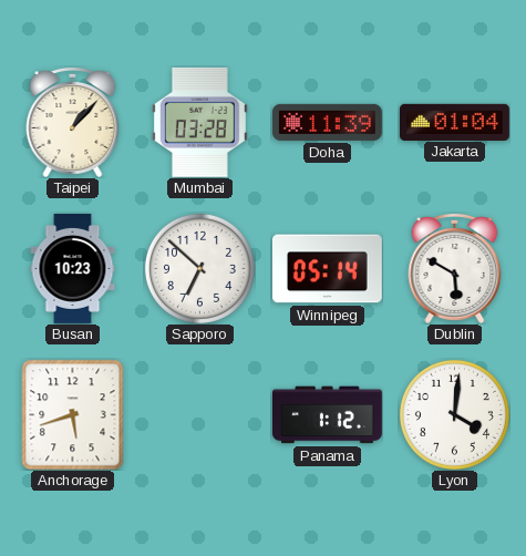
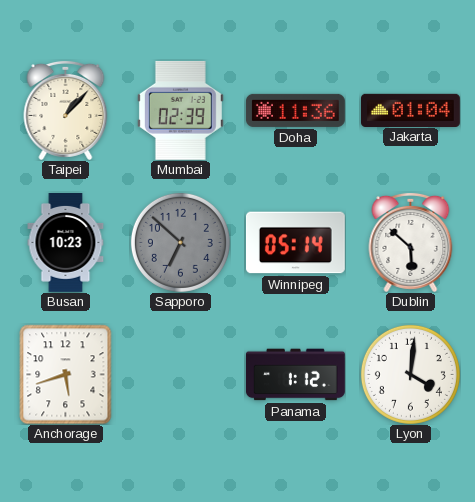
Mumbai: 03:28 -> 02:39 (180, 110)
Doha: 11:39 -> 11:36 (295, 110)
Sapporo dial: white -> grey (180, 242)
Dublin: 5:50 -> 5:52 (411, 242)
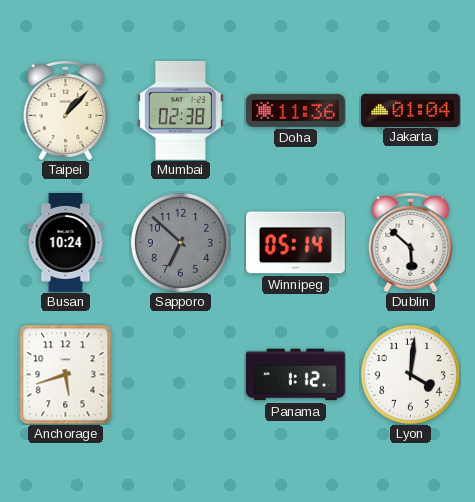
Mumbai: 02:39 -> 02:38 (180, 110)
Busan: 10:23 -> 10:24 (66, 243)
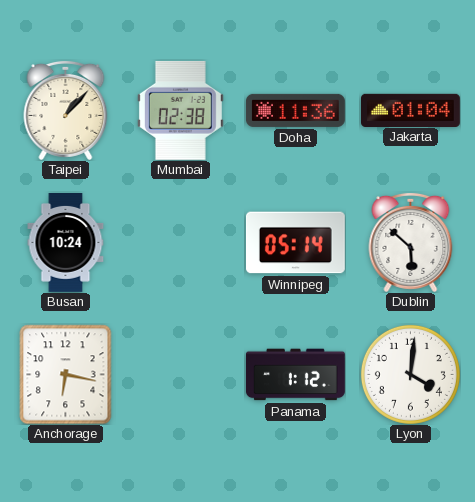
Sapporo: 6:52 -> none (180, 242)
Anchorage: 5:42 -> 6:17 (66, 374)
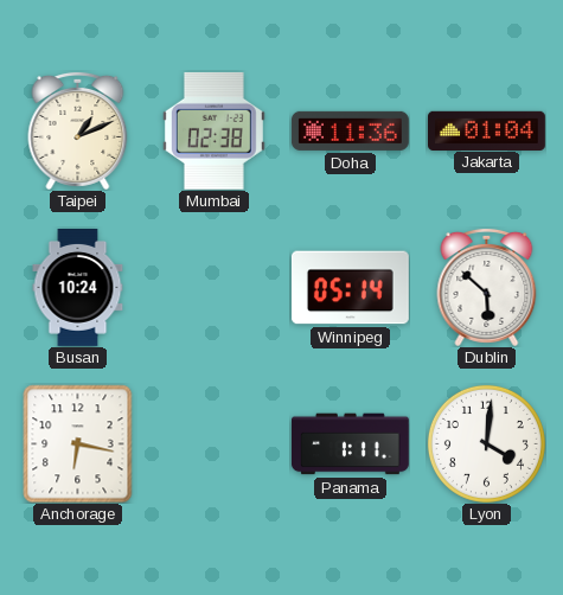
Taipei: 1:07 -> 1:11 (78, 130)
Panama: 1:12 -> 1:11 (351, 444)
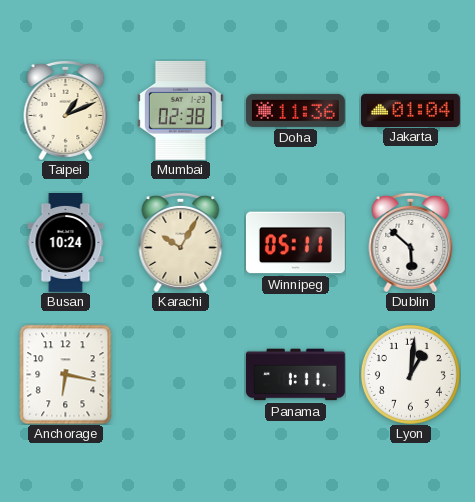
Karachi: none -> 10:05 (181, 242)
Winnipeg: 05:14 -> 05:11 (295, 243)
Lyon: 4:01 -> 1:01 (410, 374)
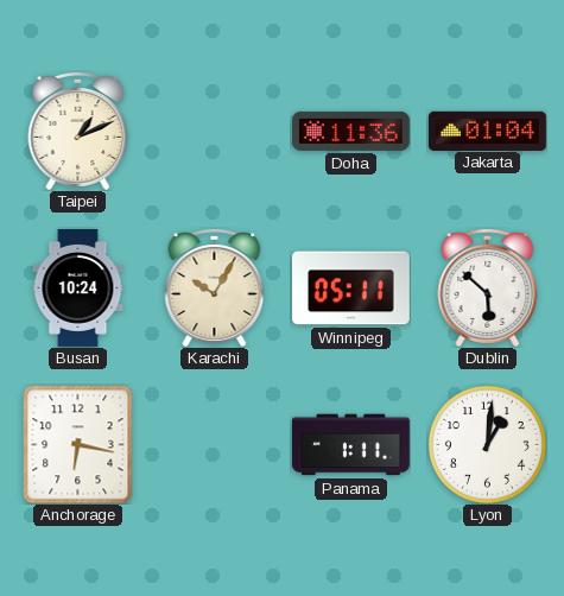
Mumbai: 02:38 -> none (180, 110)
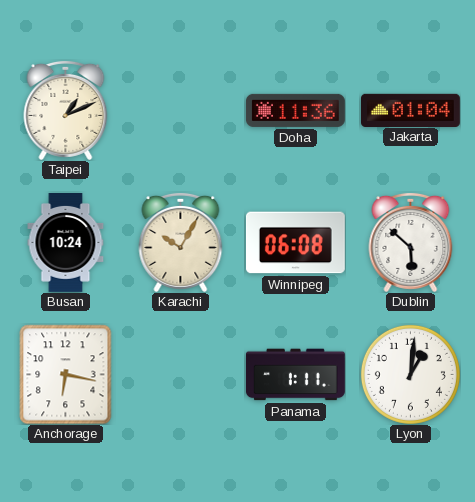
Winnipeg: 05:11 -> 06:08 (295, 243)
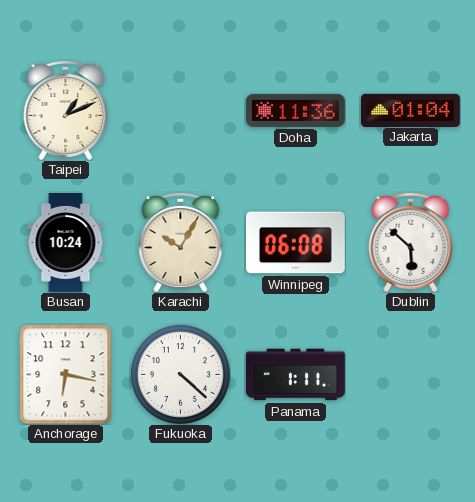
Fukuoka: none -> 4:22 (180, 374)
Lyon: 1:01 -> none (410, 374)
